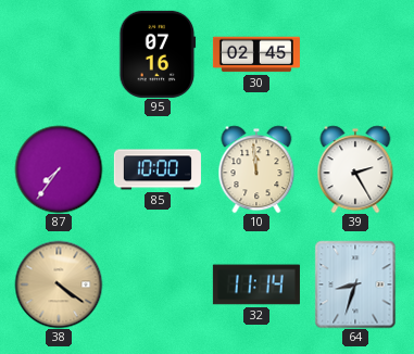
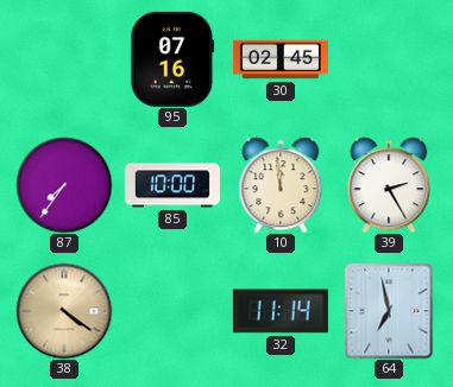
64: 8:33 -> 6:58 (389, 311)
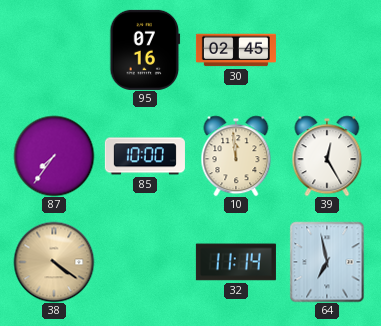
39: 2:25 -> 12:25 (327, 156)
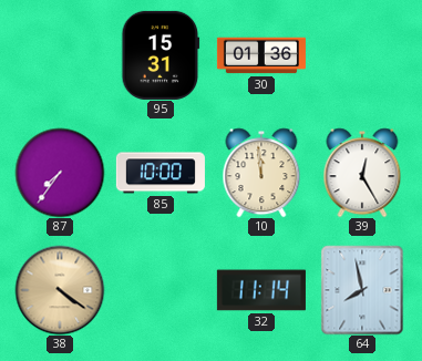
95: 07:16 -> 15:31 (161, 55)
30: 02:45 -> 01:36 (261, 55)
64: 6:58 -> 7:58 (362, 290)
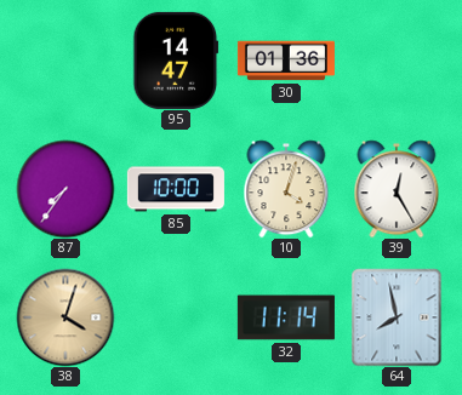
95: 15:31 -> 14:47 (176, 61)
10: 11:59 -> 4:03 (286, 189)
38: 4:21 -> 4:03 (65, 317)
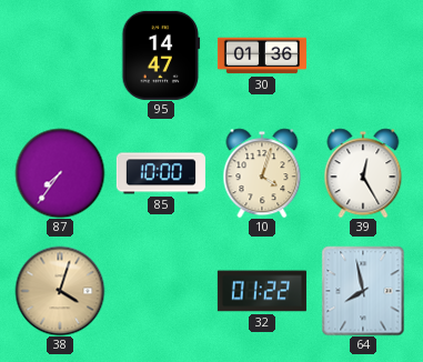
32: 11:14 -> 01:22 (262, 291)
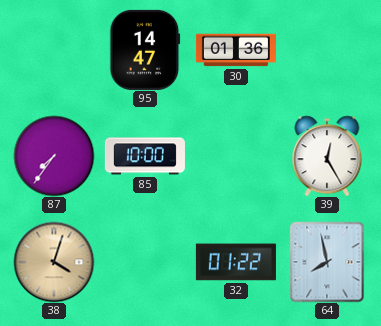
10: 4:03 -> none (262, 173)
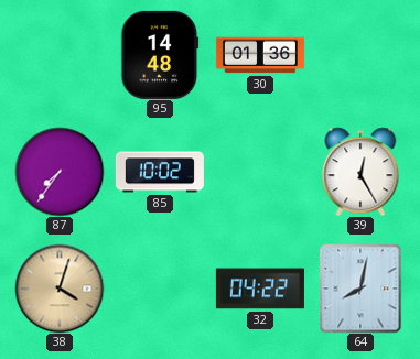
95: 14:47 -> 14:48 (160, 55)
85: 10:00 -> 10:02 (160, 172)
32: 01:22 -> 04:22 (260, 289)
64: 7:58 -> 8:02 (360, 289)
